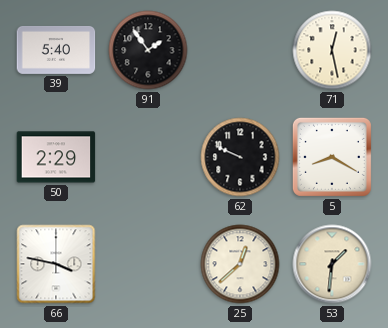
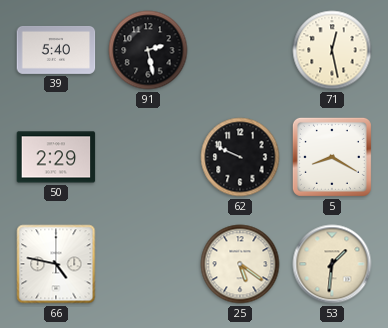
91: 1:54 -> 2:28 (148, 50)
66: 3:47 -> 4:47 (56, 264)
25: 12:38 -> 5:21 (240, 264)
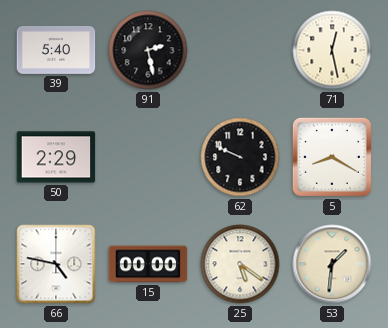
15: none -> 00:00 (148, 264)
